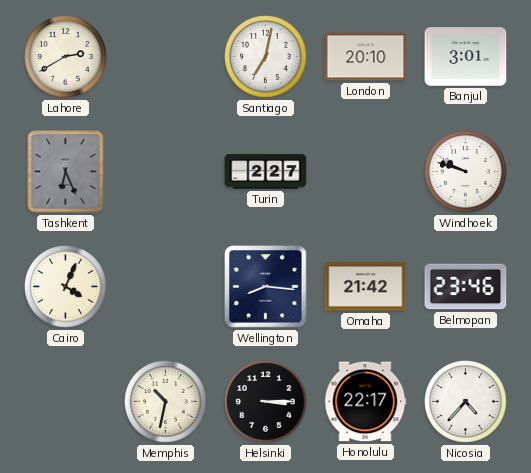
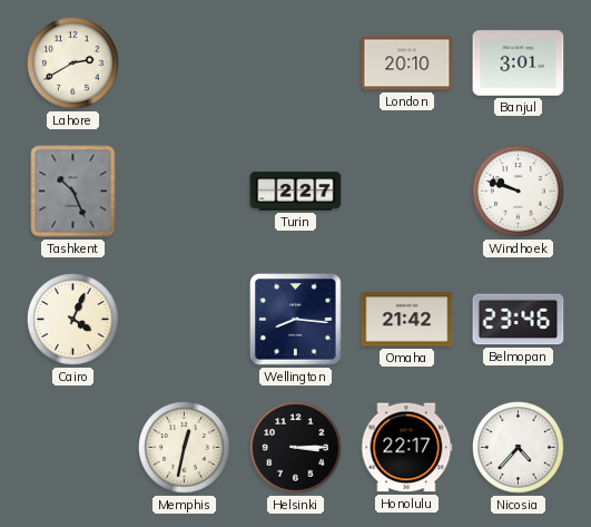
Santiago: 7:02 -> none (266, 57)
Tashkent: 6:26 -> 10:26 (73, 192)
Memphis: 10:32 -> 12:32 (185, 448)
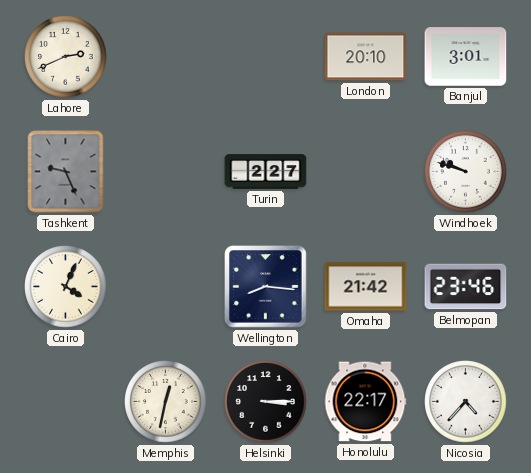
Lahore: 2:40 -> 2:41 (66, 57)
Tashkent: 10:26 -> 9:26 (66, 172)
